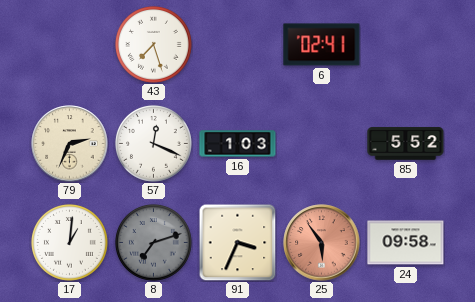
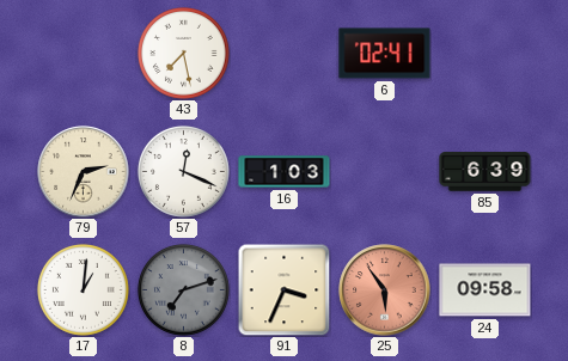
43: 7:27 -> 7:28 (184, 54)
85: 5:52 -> 6:39 (485, 172)
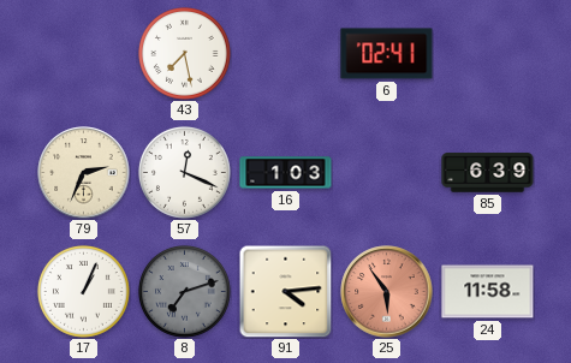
17: 1:01 -> 1:04 (84, 292)
91: 3:34 -> 4:14 (285, 291)
24: 09:58 -> 11:58 (488, 292)
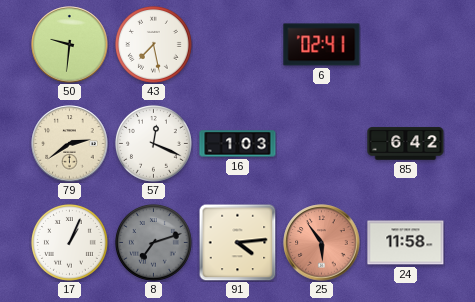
50: none -> 9:31 (70, 45)
79: 2:34 -> 2:39 (70, 144)
85: 6:39 -> 6:42 (406, 144)
